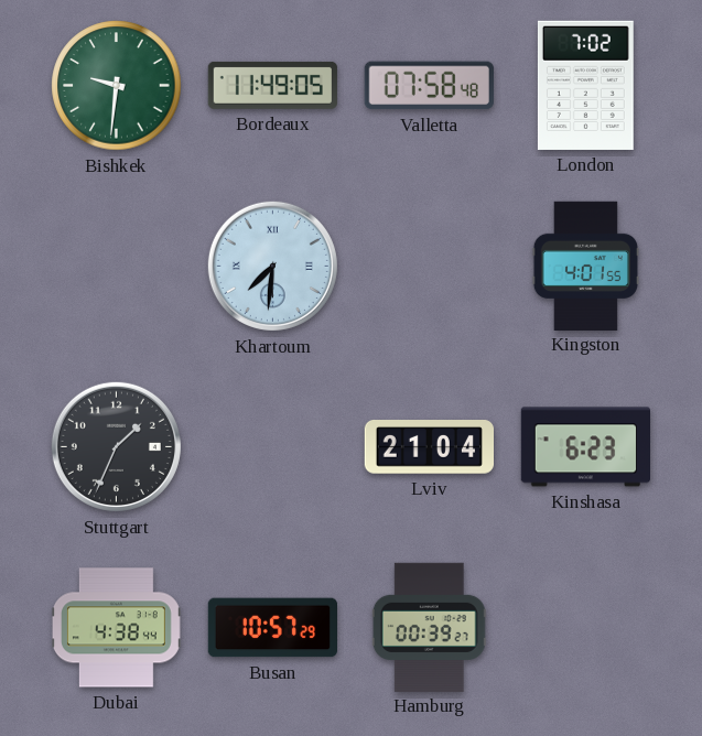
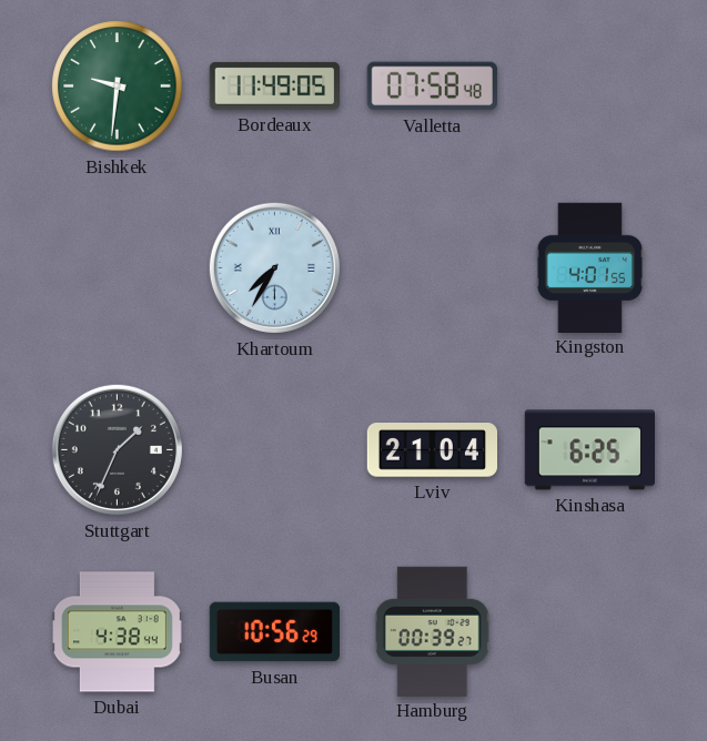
London: 7:02 -> none (585, 85)
Khartoum: 7:31 -> 7:35 (274, 267)
Kinshasa: 6:23 -> 6:25 (589, 450)
Busan: 10:57 -> 10:56 (274, 632)
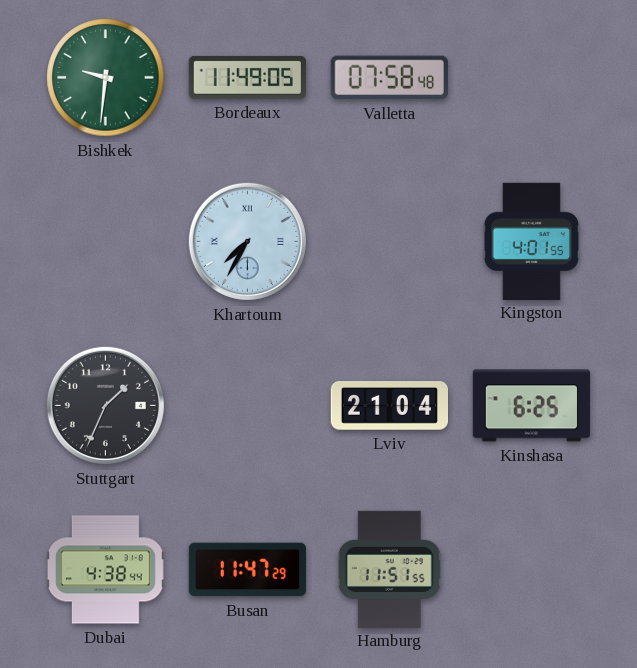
Busan: 10:56 -> 11:47 (247, 570)
Hamburg: 00:39 -> 11:51 (389, 569)
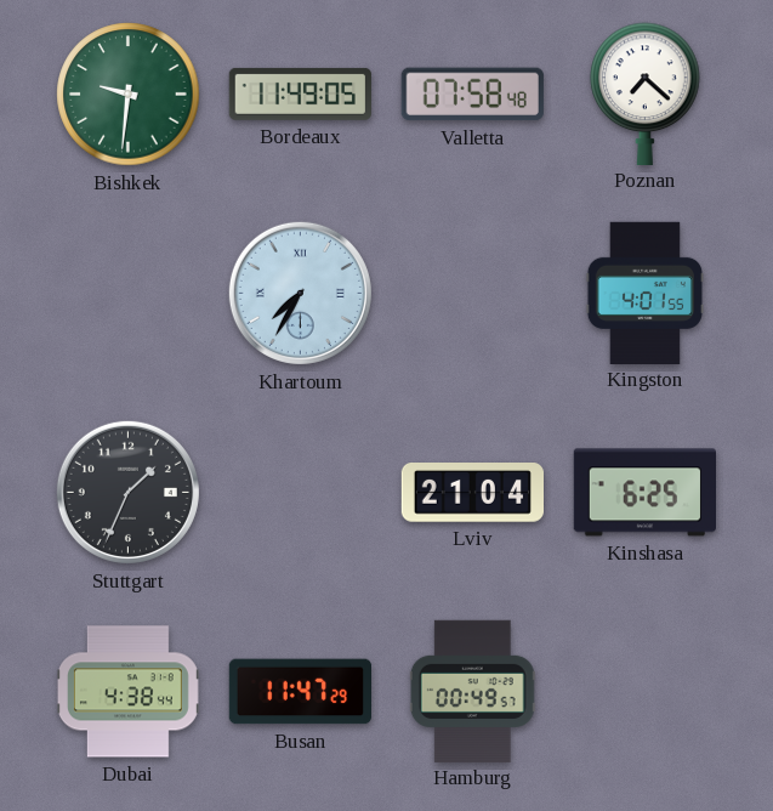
Poznan: none -> 7:22 (646, 93)
Hamburg: 11:51 -> 00:49 (472, 691)
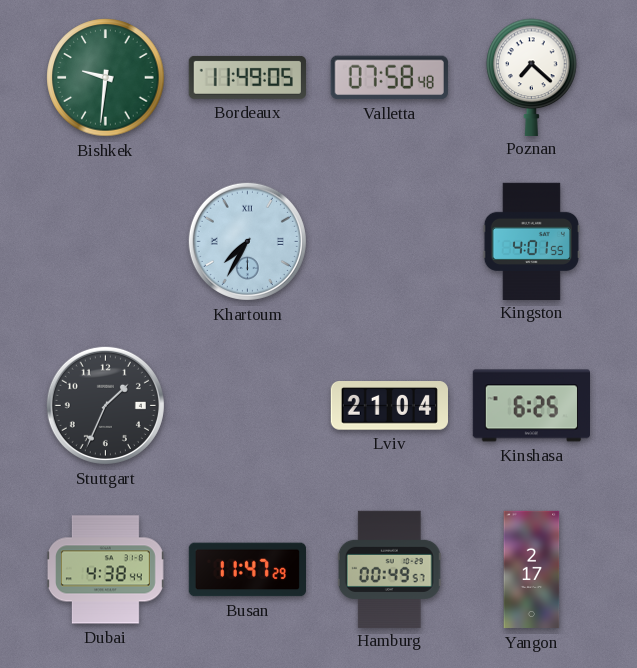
Yangon: none -> 2:17 (532, 570)
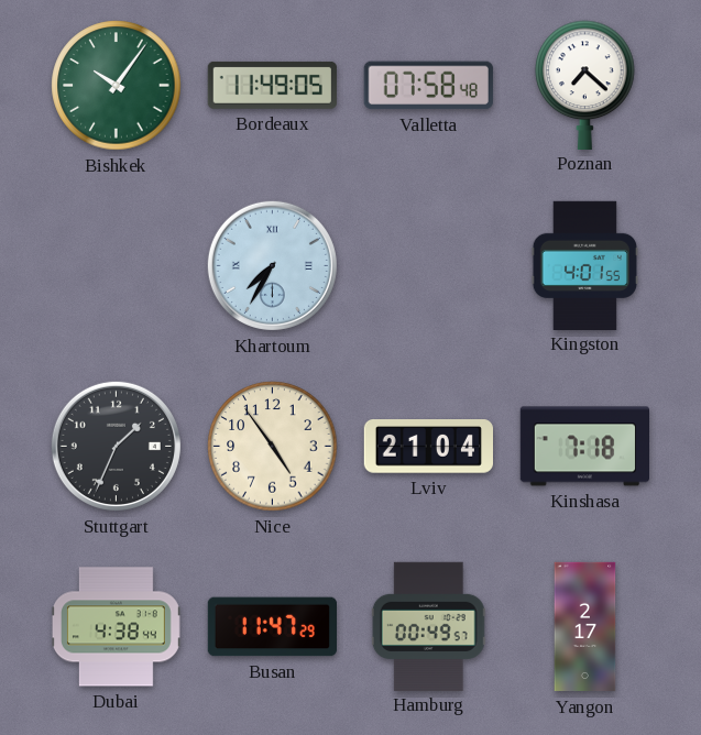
Bishkek: 9:31 -> 10:06 (117, 86)
Nice: none -> 4:54 (273, 447)
Kinshasa: 6:25 -> 7:18 (584, 447)
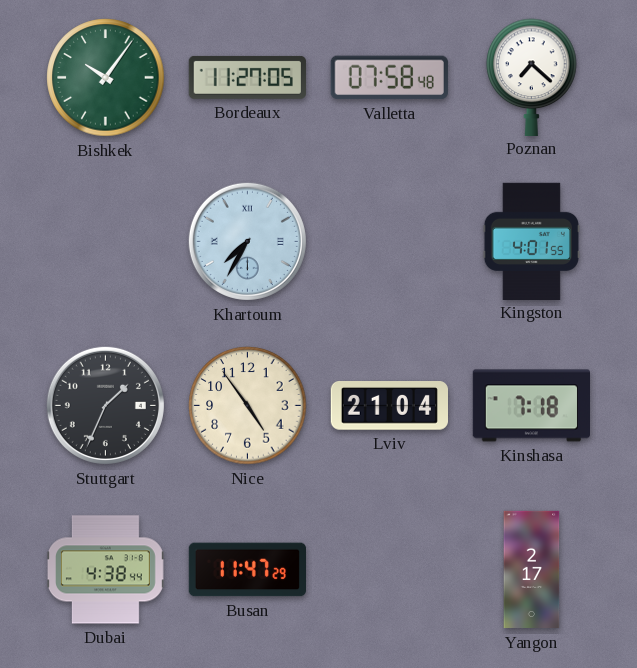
Bordeaux: 11:49 -> 11:27 (247, 77)
Hamburg: 00:49 -> none (428, 626)
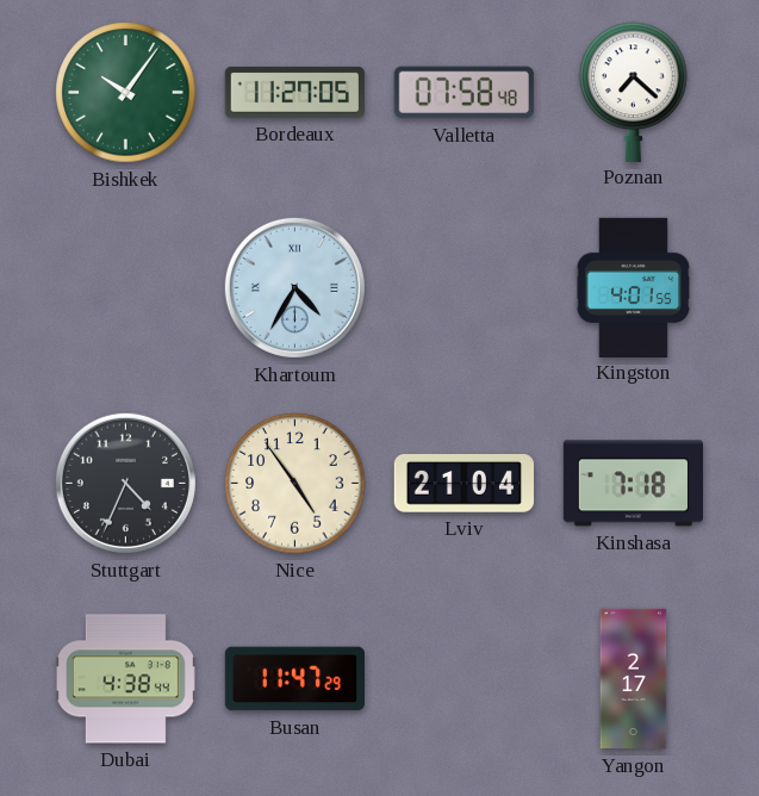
Khartoum: 7:35 -> 4:35 (294, 287)
Stuttgart: 1:34 -> 4:34 (125, 483)
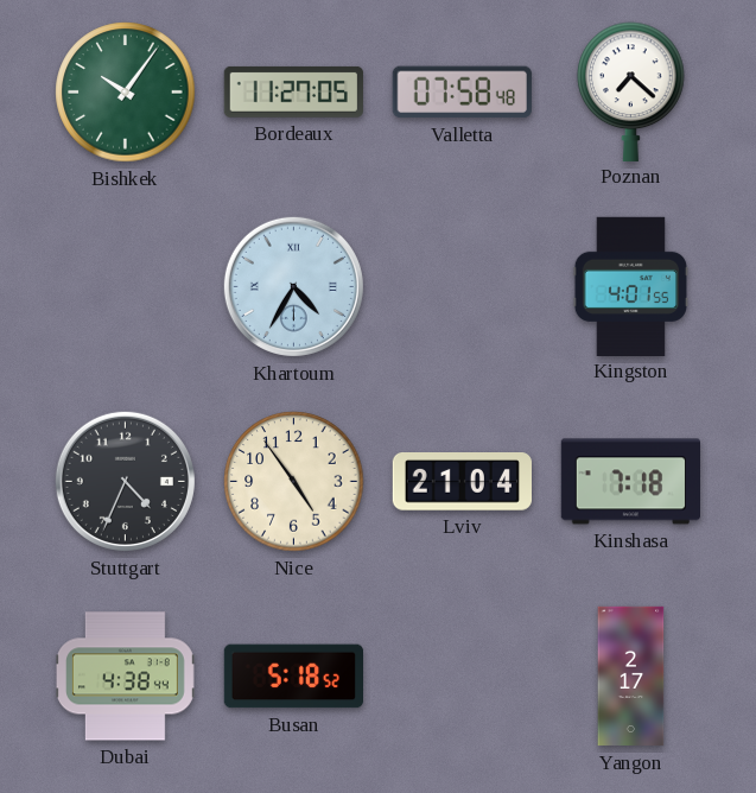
Busan: 11:47 -> 5:18 (293, 677)
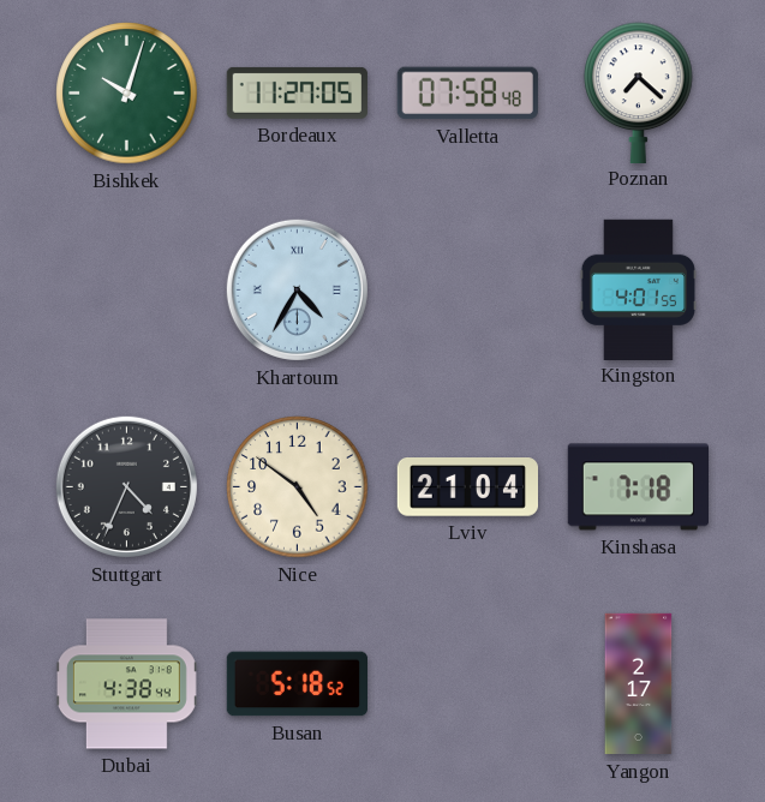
Bishkek: 10:06 -> 10:03 (127, 94)
Nice: 4:54 -> 4:51 (298, 487)
